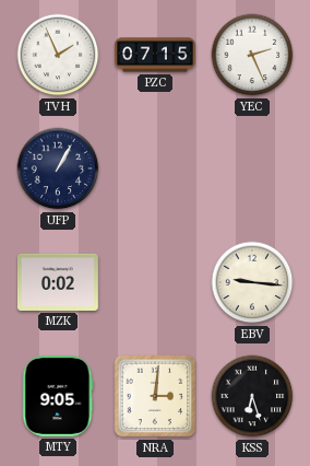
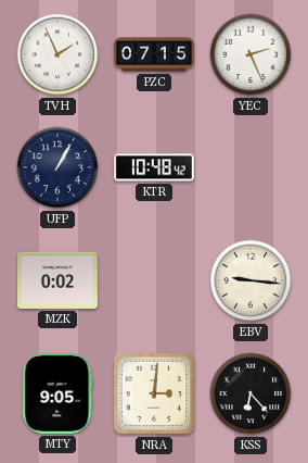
KTR: none -> 10:48 (155, 167)
KSS: 6:27 -> 6:23 (251, 393)
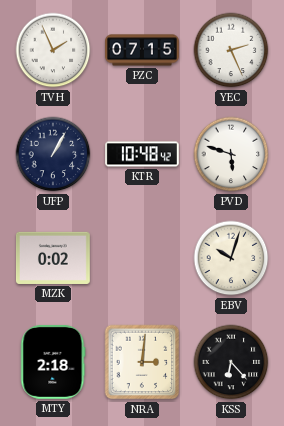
PVD: none -> 5:48 (231, 154)
EBV: 9:16 -> 10:03 (231, 258)
MTY: 9:05 -> 2:18 (53, 362)
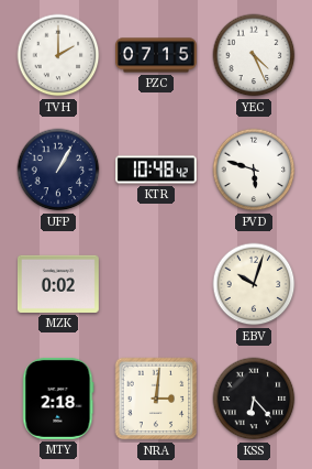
TVH: 1:56 -> 2:00 (58, 55)
YEC: 2:26 -> 4:26 (254, 55)
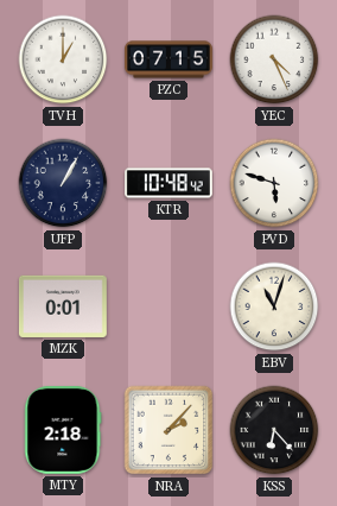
TVH: 2:00 -> 1:00 (63, 59)
MZK: 0:02 -> 0:01 (63, 306)
EBV: 10:03 -> 11:03 (274, 306)
NRA: 3:01 -> 2:07 (168, 430)
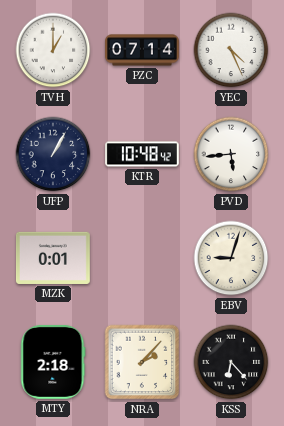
PZC: 07:15 -> 07:14 (143, 50)
PVD: 5:48 -> 5:44 (231, 154)
EBV: 11:03 -> 9:03 (231, 258)
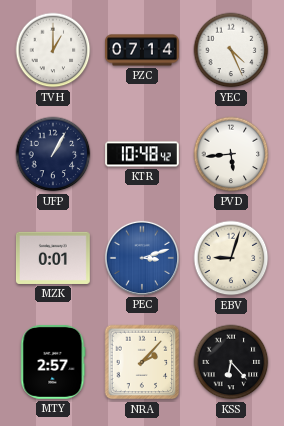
PEC: none -> 3:12 (142, 258)
MTY: 2:18 -> 2:57 (53, 362)
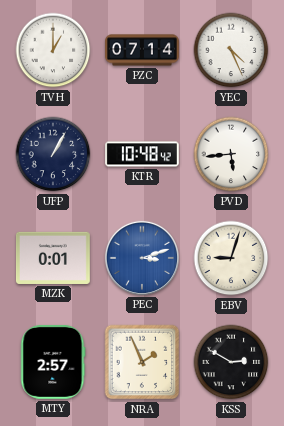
NRA: 2:07 -> 1:56 (142, 362)
KSS: 6:23 -> 2:50 (231, 362)
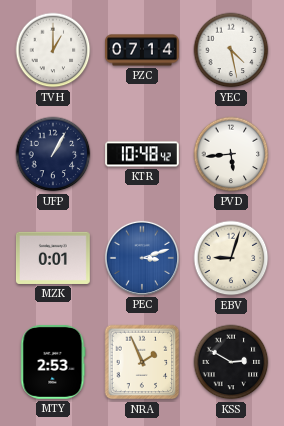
YEC: 4:26 -> 4:28 (231, 50)
MTY: 2:57 -> 2:53 (53, 362)
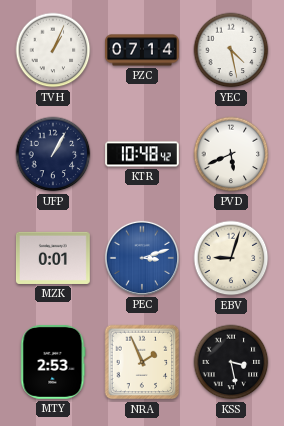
TVH: 1:00 -> 1:04 (53, 50)
PVD: 5:44 -> 5:41 (231, 154)
KSS: 2:50 -> 3:28 (231, 362)
